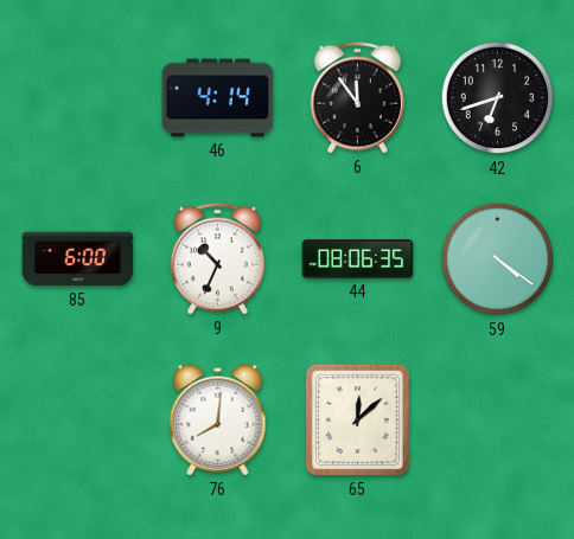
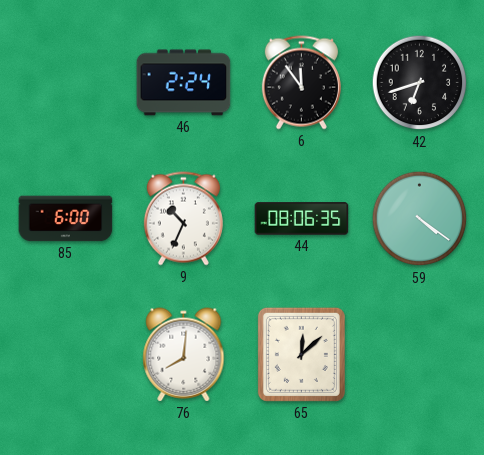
46: 4:14 -> 2:24 (184, 83)
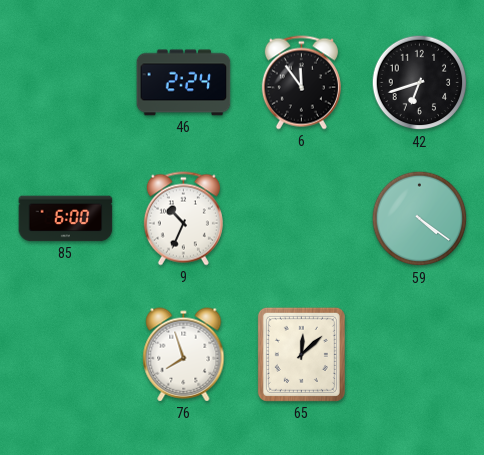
44: 08:06 -> none (302, 219)
76: 8:01 -> 7:57 (184, 355)
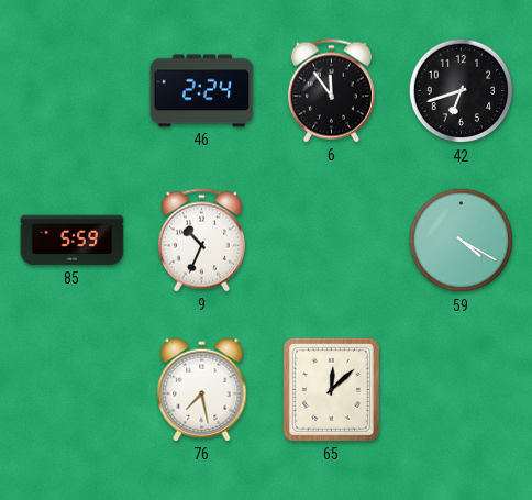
85: 6:00 -> 5:59 (73, 241)
59: 4:21 -> 4:20 (462, 241)
76: 7:57 -> 7:28 (202, 390)
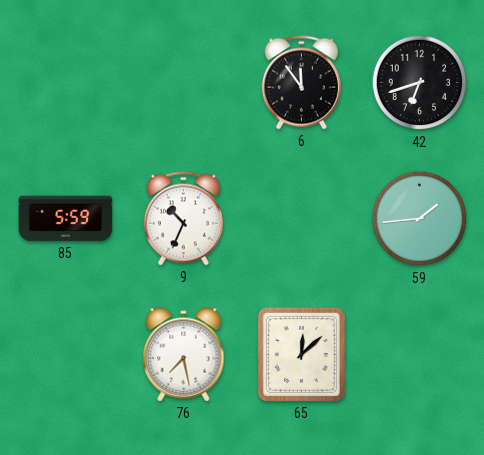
46: 2:24 -> none (202, 91)
59: 4:20 -> 1:44 (420, 219)
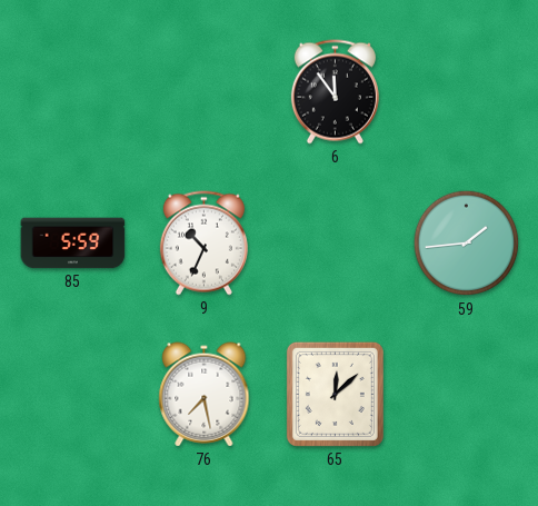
42: 6:42 -> none (420, 83)
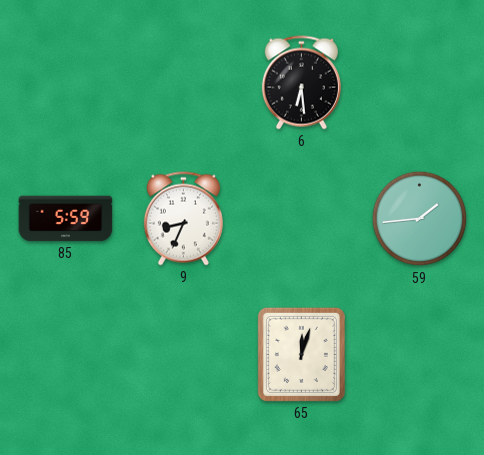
6: 11:54 -> 6:29 (301, 83)
9: 10:34 -> 8:34 (183, 219)
76: 7:28 -> none (205, 395)
65: 12:08 -> 12:03 (301, 354)
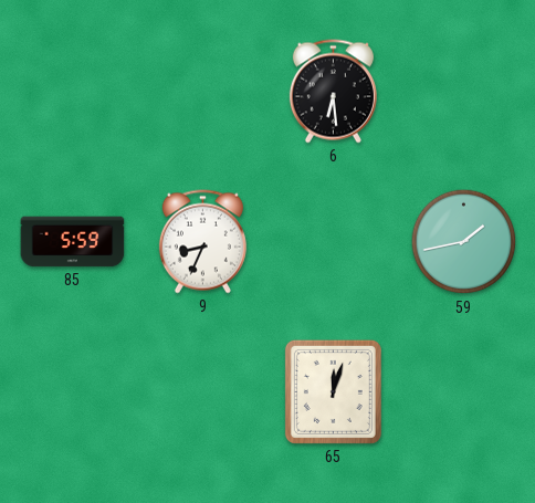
59: 1:44 -> 1:43 (464, 242)
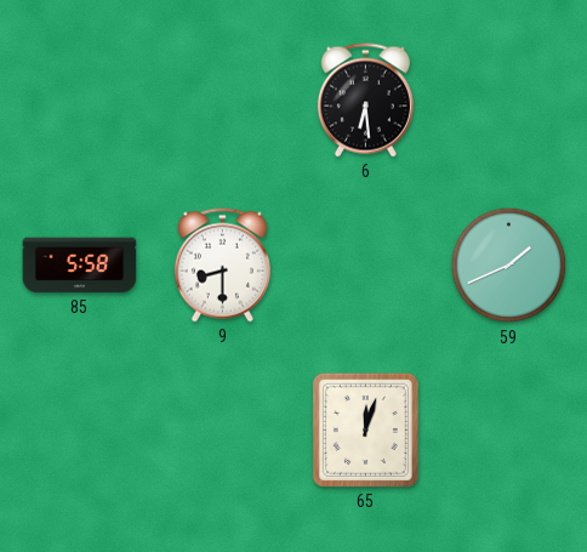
85: 5:59 -> 5:58 (80, 266)
9: 8:34 -> 8:30 (222, 266)
59: 1:43 -> 1:41 (509, 266)
